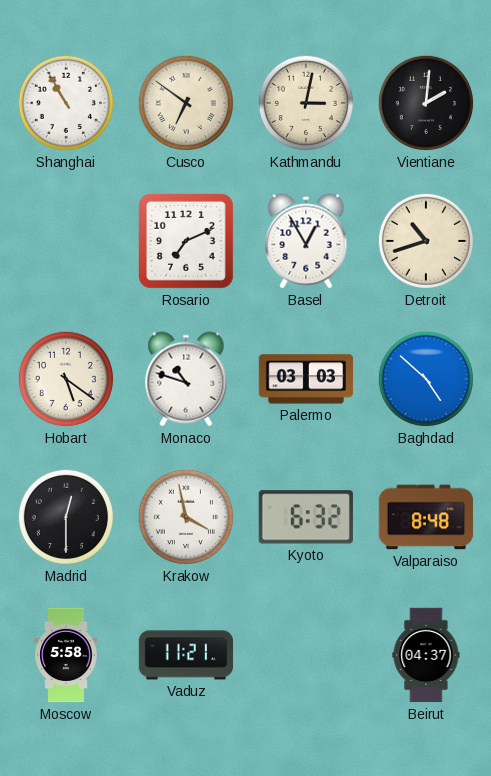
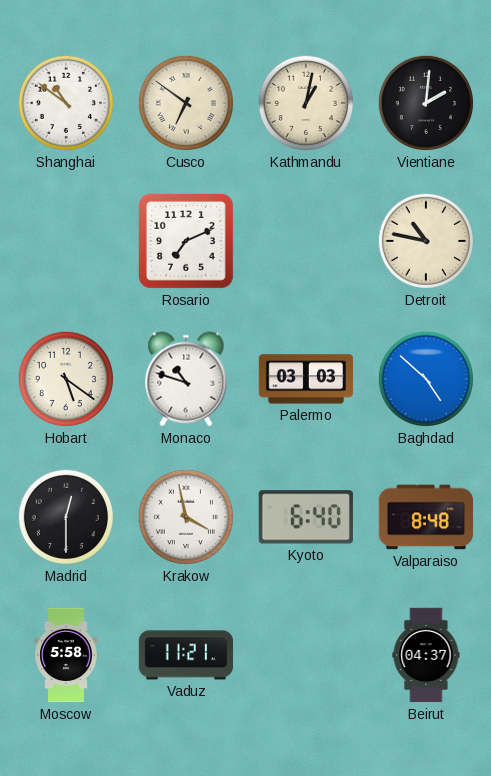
Shanghai: 10:55 -> 10:51 (66, 103)
Kathmandu: 3:02 -> 1:02 (306, 103)
Basel: 12:55 -> none (306, 241)
Detroit: 10:42 -> 10:47 (426, 241)
Kyoto: 6:32 -> 6:40 (306, 517)
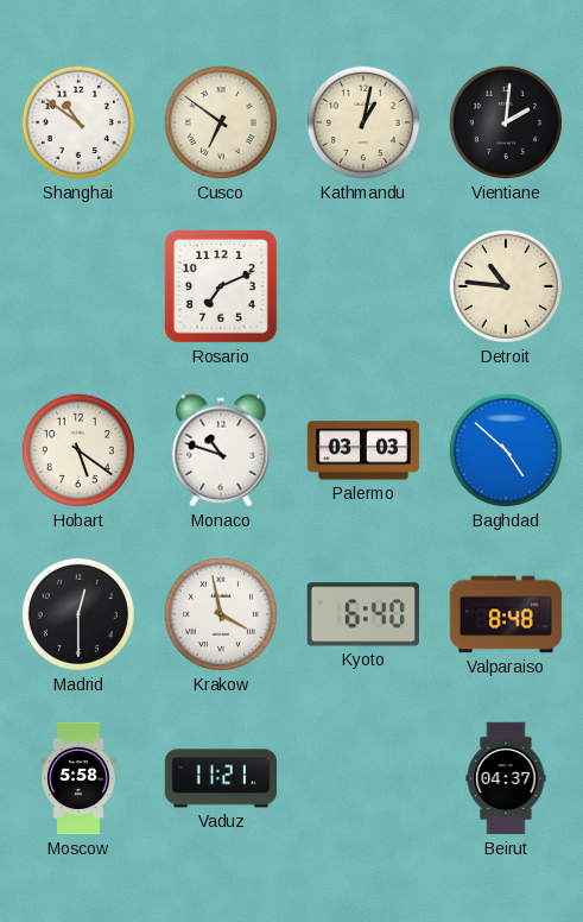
Detroit: 10:47 -> 10:46 (506, 286)
